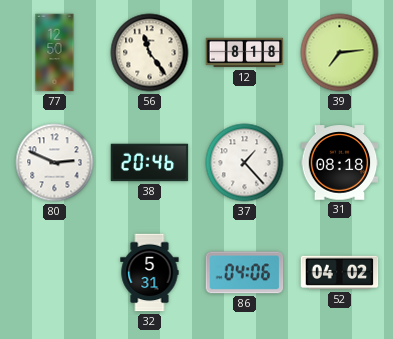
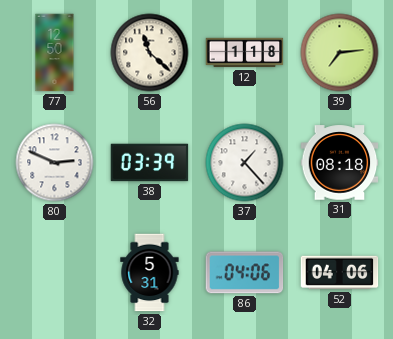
56: 11:24 -> 11:22 (150, 53)
12: 8:18 -> 1:18 (245, 53)
38: 20:46 -> 03:39 (150, 163)
52: 04:02 -> 04:06 (340, 273)
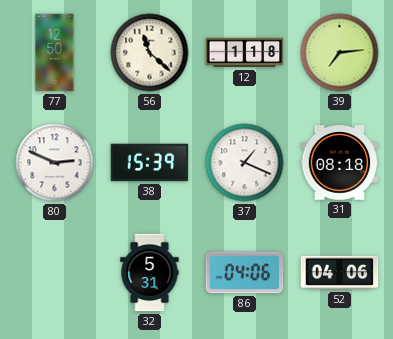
38: 03:39 -> 15:39 (150, 163)
37: 1:23 -> 1:19 (245, 163)
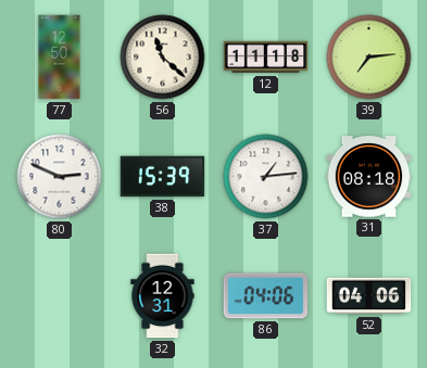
12: 1:18 -> 11:18 (266, 58)
37: 1:19 -> 1:14 (266, 177)
32: 5:31 -> 12:31 (163, 296)
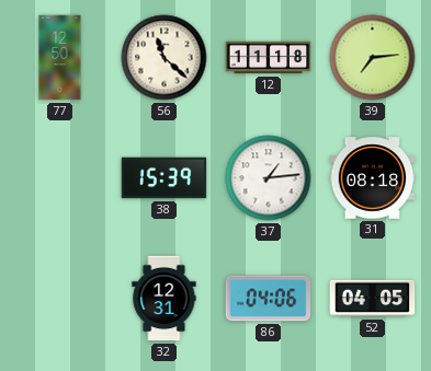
80: 2:49 -> none (60, 177)
52: 04:06 -> 04:05 (373, 299)
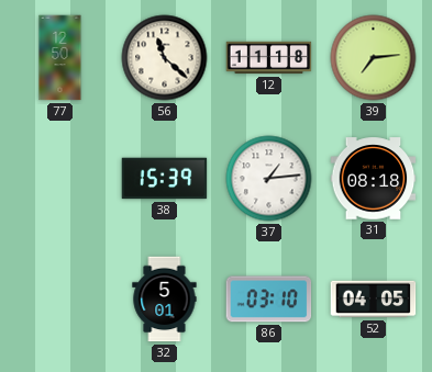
32: 12:31 -> 5:01 (165, 300)
86: 04:06 -> 03:10 (269, 300)
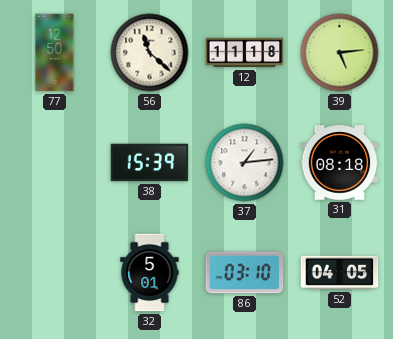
39: 7:14 -> 5:14 (340, 53)
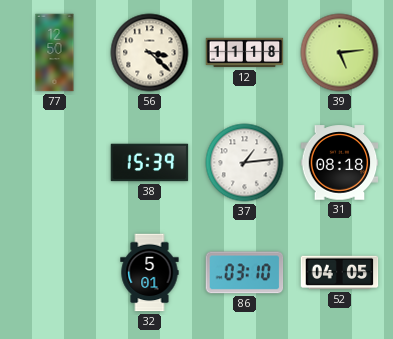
56: 11:22 -> 3:22 (150, 53)
